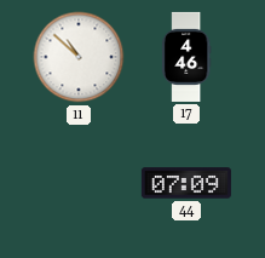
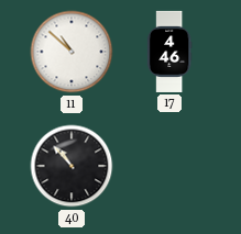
40: none -> 10:53 (72, 166)
44: 07:09 -> none (186, 183)
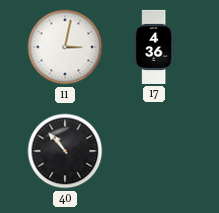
11: 10:52 -> 3:02 (65, 47)
17: 4:46 -> 4:36 (154, 47)
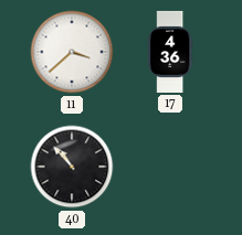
11: 3:02 -> 3:38 (72, 52)
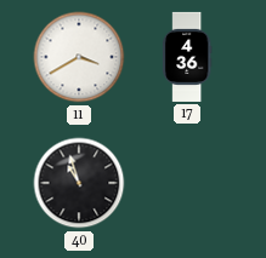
11: 3:38 -> 3:40 (79, 57)
40: 10:53 -> 10:57 (79, 183)
